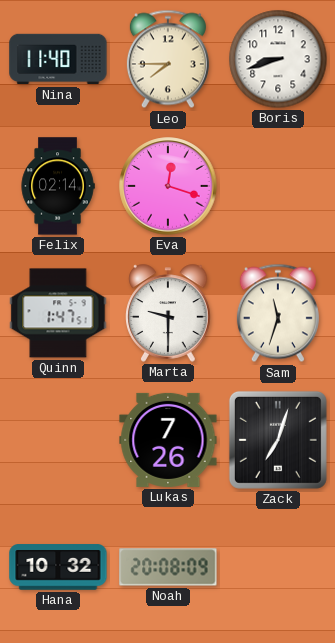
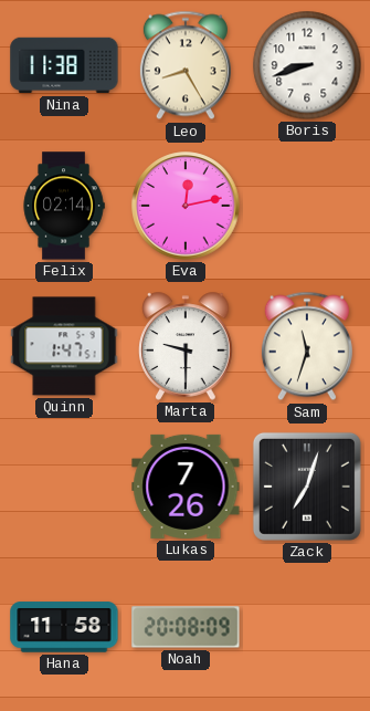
Nina: 11:40 -> 11:38 (64, 65)
Leo: 7:45 -> 8:25 (186, 65)
Eva: 12:18 -> 12:13 (186, 206)
Hana: 10:32 -> 11:58 (64, 627)
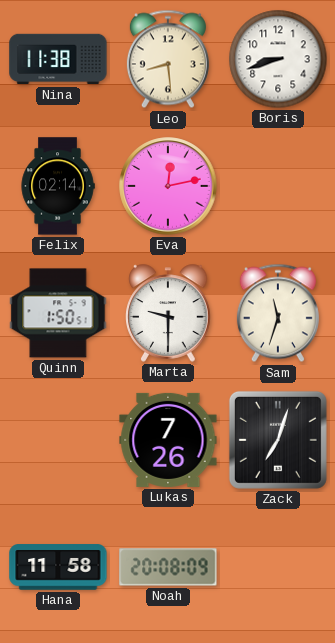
Leo: 8:25 -> 8:29 (168, 59)
Quinn: 1:47 -> 1:50 (58, 313)
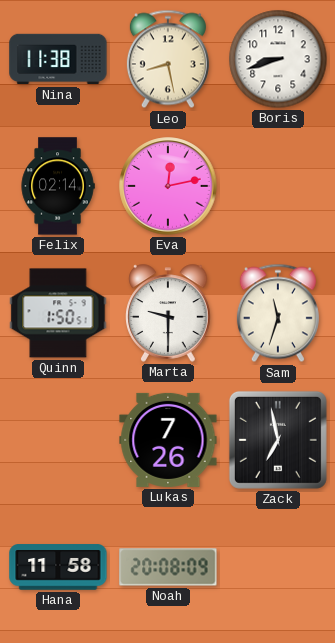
Leo: 8:29 -> 8:28 (168, 59)
Zack: 7:03 -> 6:58 (278, 440)
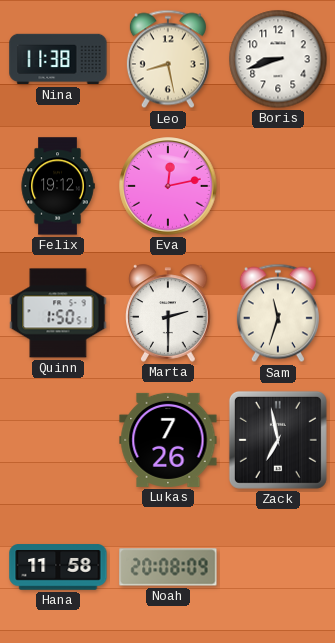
Felix: 02:14 -> 19:12 (58, 186)
Marta: 9:30 -> 2:30 (168, 313)
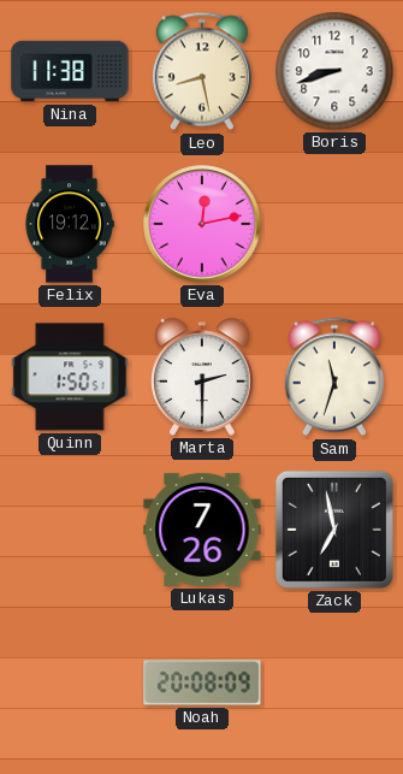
Hana: 11:58 -> none (58, 567)
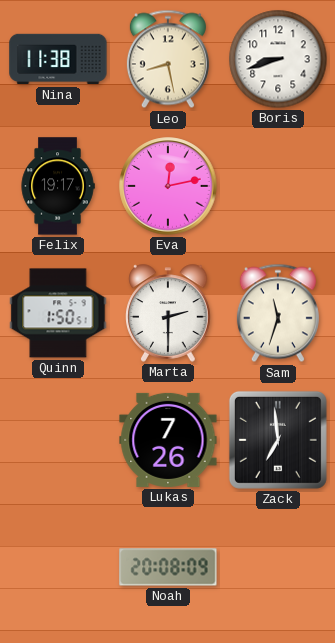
Felix: 19:12 -> 19:17 (58, 186)
Zack: 6:58 -> 6:59 (278, 440)
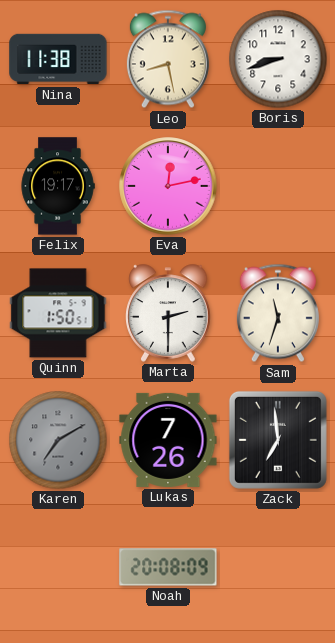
Karen: none -> 7:10 (58, 440)
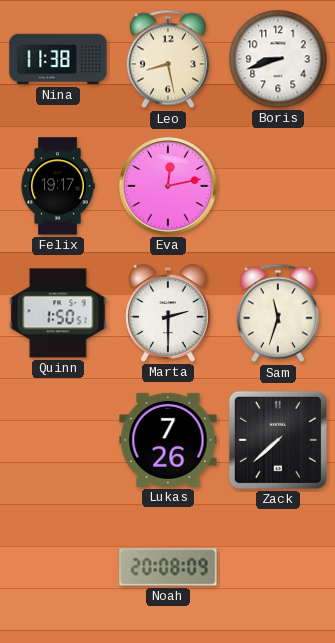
Karen: 7:10 -> none (58, 440)
Zack: 6:59 -> 7:38 (278, 440)
